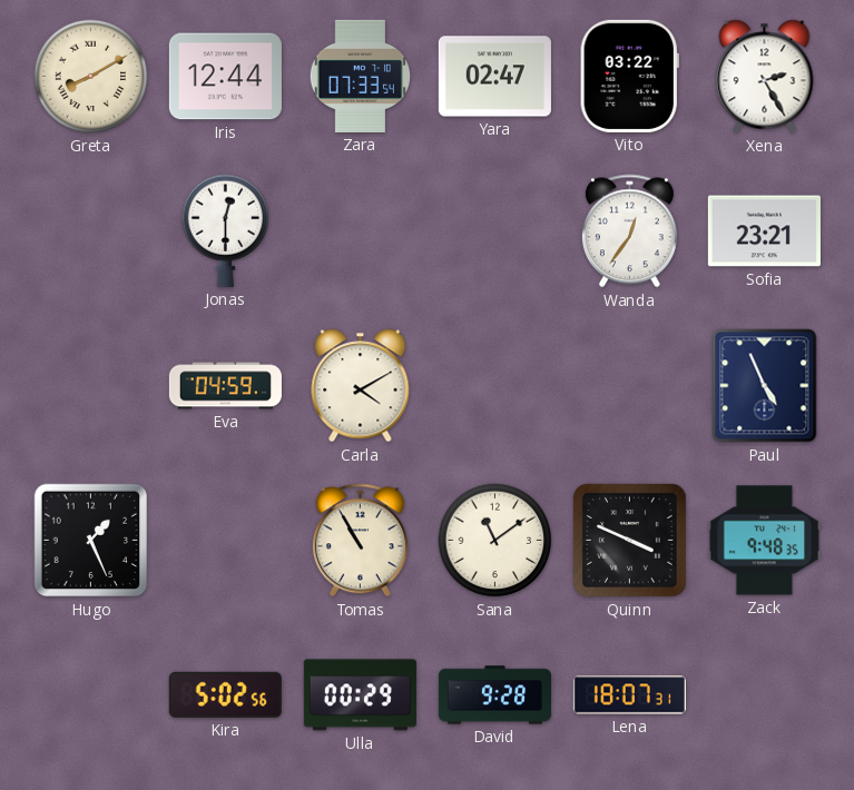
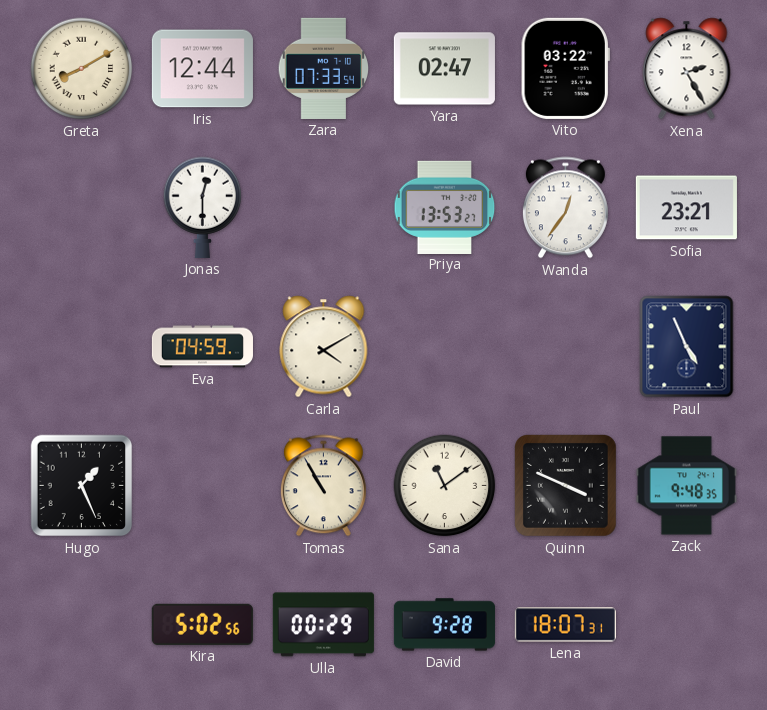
Priya: none -> 13:53 (445, 207)
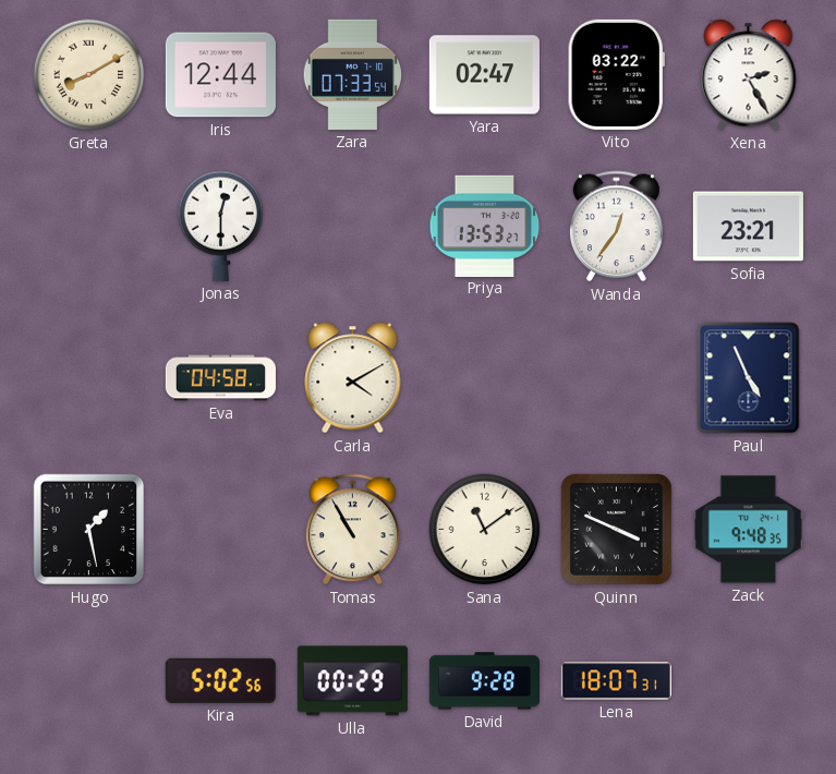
Eva: 04:59 -> 04:58 (220, 378)
Hugo: 1:26 -> 1:28 (89, 530)
